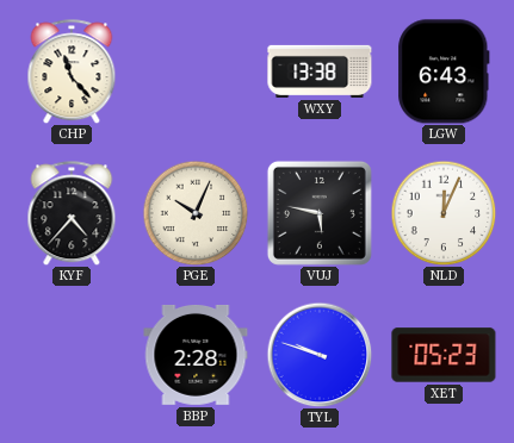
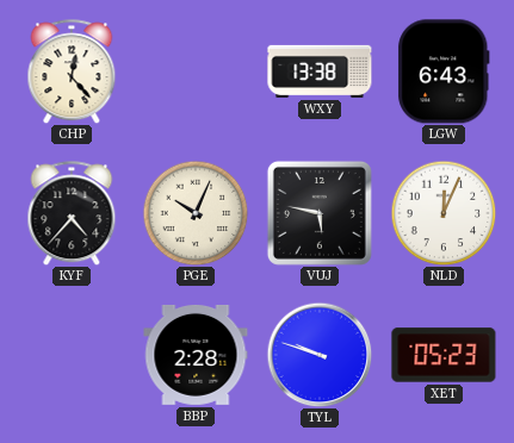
CHP: 11:23 -> 12:23 (72, 71)
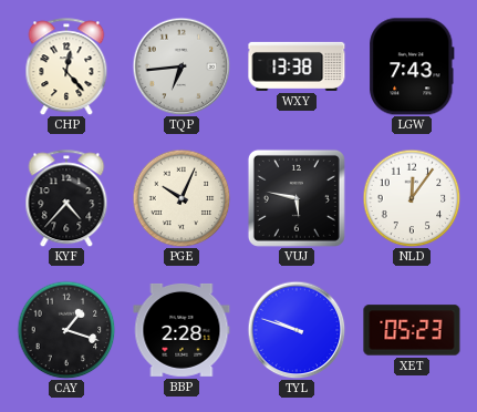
TQP: none -> 6:44 (182, 66)
LGW: 6:43 -> 7:43 (412, 66)
NLD: 12:04 -> 12:06 (412, 198)
CAY: none -> 1:18 (66, 330)
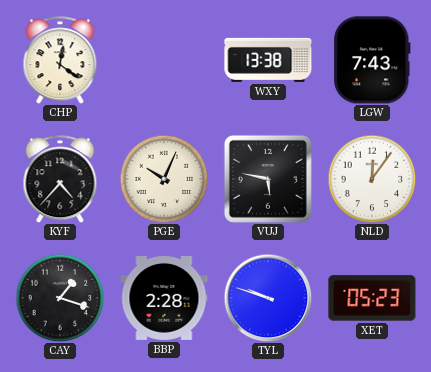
CHP: 12:23 -> 12:21 (60, 60)
TQP: 6:44 -> none (182, 66)
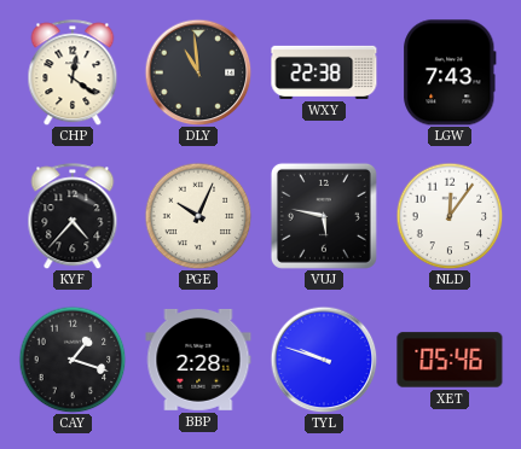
DLY: none -> 10:59 (198, 72)
WXY: 13:38 -> 22:38 (324, 72)
XET: 05:23 -> 05:46 (450, 360)
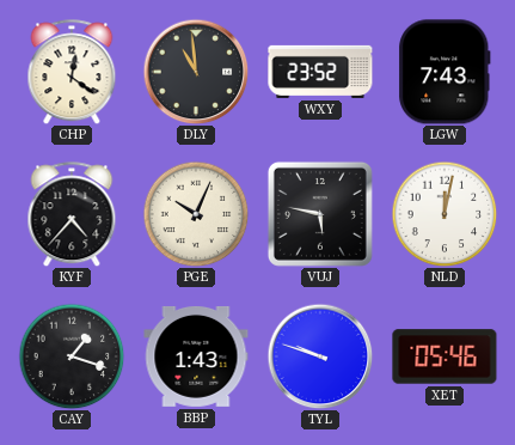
WXY: 22:38 -> 23:52 (320, 72)
NLD: 12:06 -> 12:02 (445, 214)
BBP: 2:28 -> 1:43 (196, 356)
